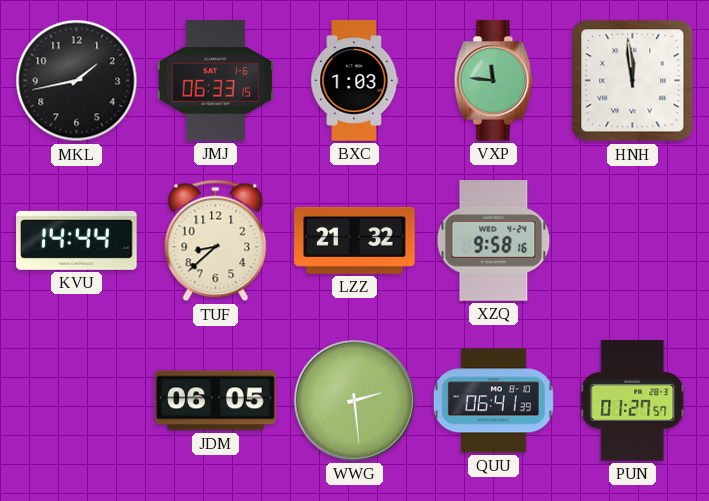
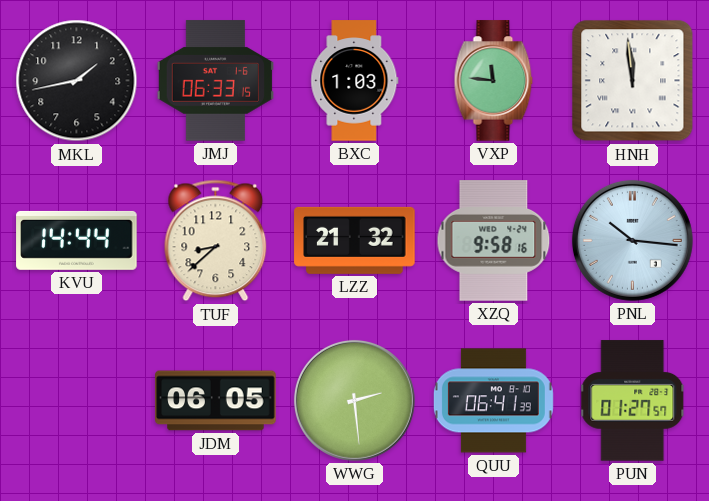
PNL: none -> 10:16 (632, 240)
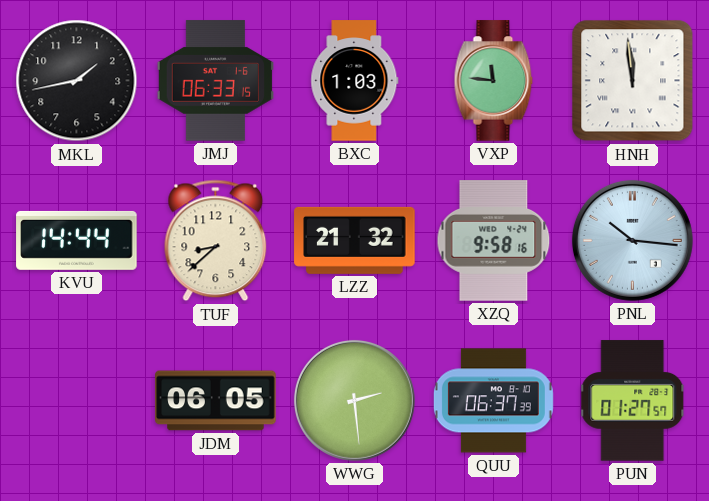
QUU: 06:41 -> 06:37 (493, 401)
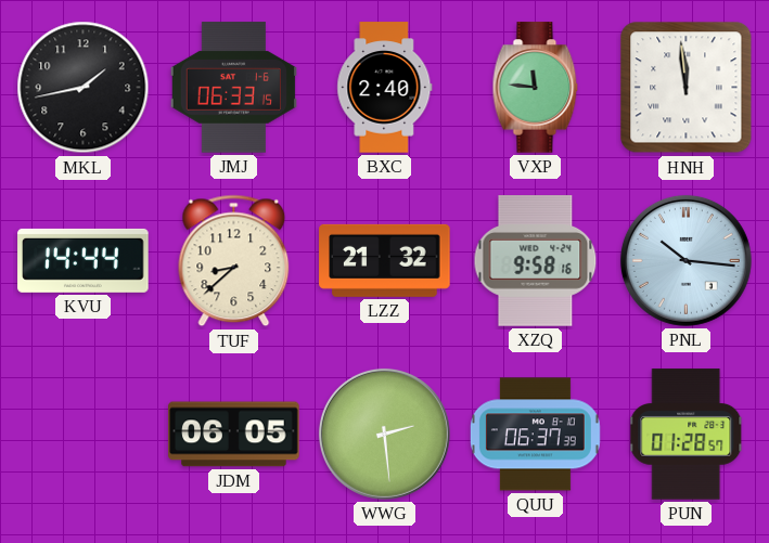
BXC: 1:03 -> 2:40 (385, 88)
PUN: 01:27 -> 01:28 (687, 435)
